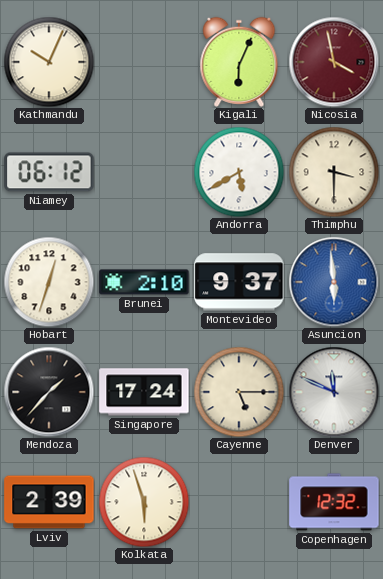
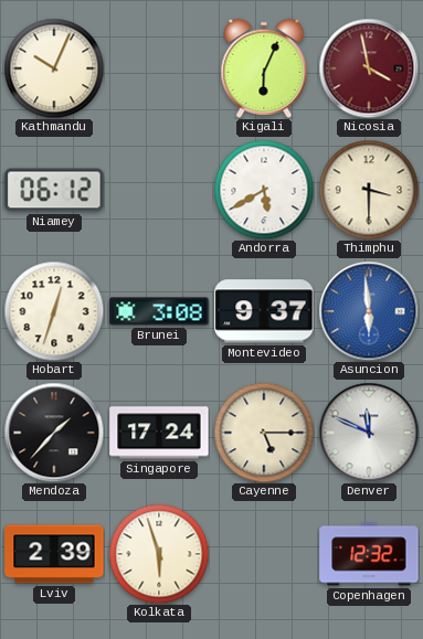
Brunei: 2:10 -> 3:08 (159, 311)
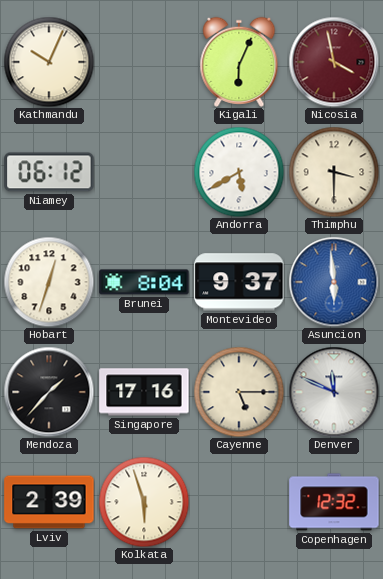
Brunei: 3:08 -> 8:04 (144, 282)
Singapore: 17:24 -> 17:16 (144, 392)
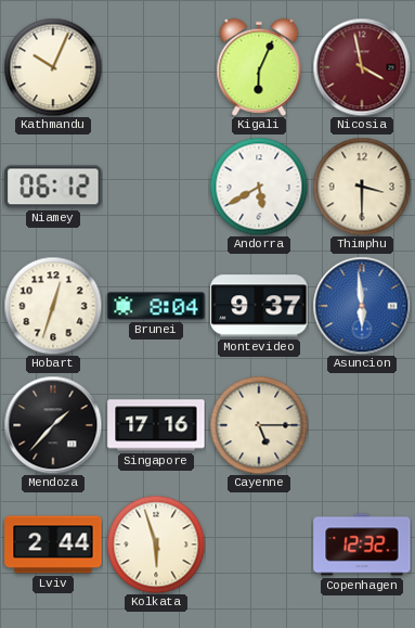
Denver: 11:49 -> none (334, 392)
Lviv: 2:39 -> 2:44 (53, 544)
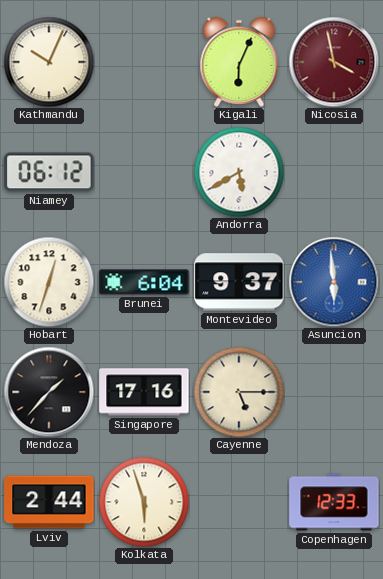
Thimphu: 3:30 -> none (362, 187)
Brunei: 8:04 -> 6:04 (144, 282)
Copenhagen: 12:32 -> 12:33 (334, 502)
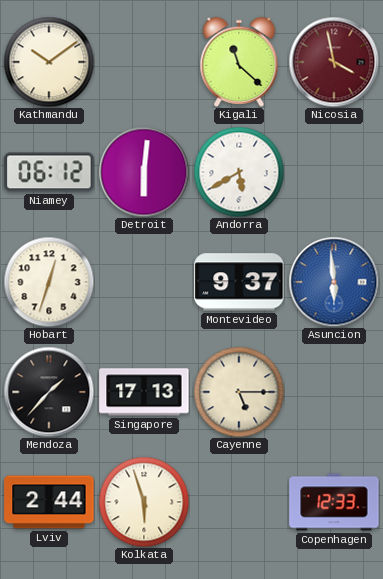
Kathmandu: 10:04 -> 10:09 (49, 62)
Kigali: 6:04 -> 11:22 (239, 62)
Detroit: none -> 6:01 (144, 172)
Brunei: 6:04 -> none (144, 282)
Singapore: 17:16 -> 17:13 (144, 392)
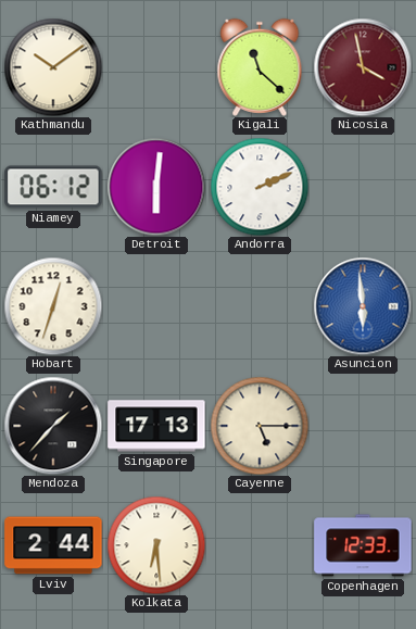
Andorra: 5:40 -> 2:11 (260, 187)
Montevideo: 9:37 -> none (239, 282)
Kolkata: 5:57 -> 6:29 (156, 545)
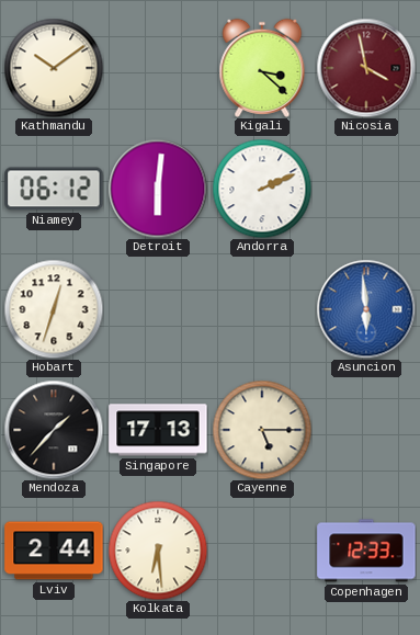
Kigali: 11:22 -> 3:22 (262, 68)
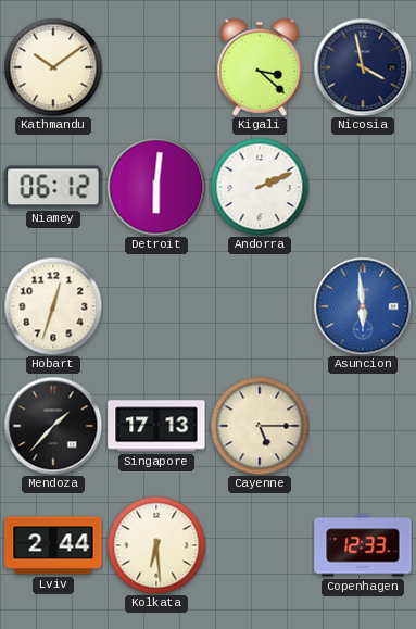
Nicosia dial: burgundy -> navy (363, 67)
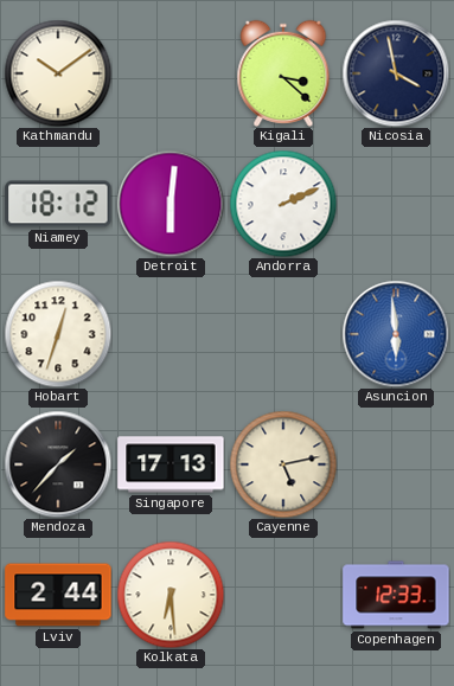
Niamey: 06:12 -> 18:12 (58, 204)
Cayenne: 5:15 -> 5:13 (283, 464)
